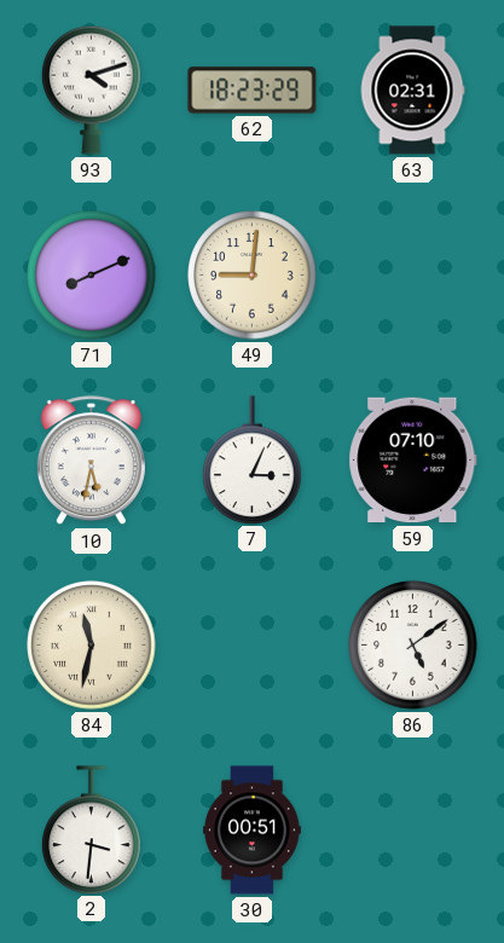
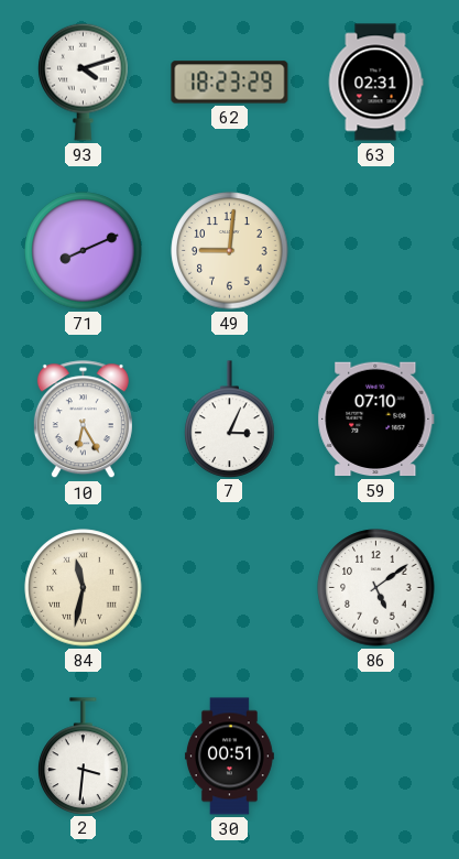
10: 5:32 -> 6:25 (83, 420)
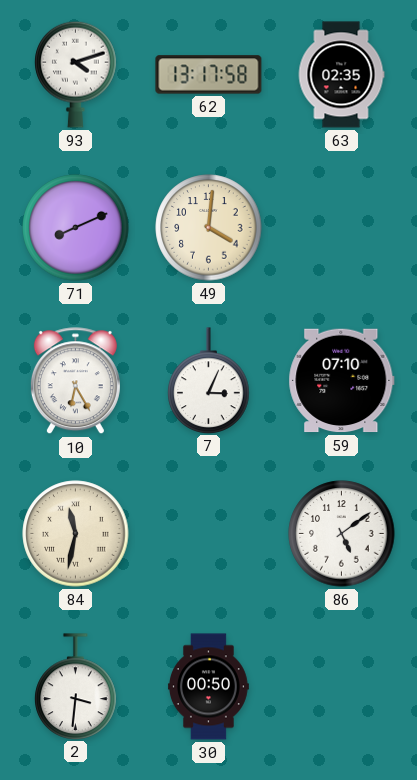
62: 18:23 -> 13:17 (209, 75)
63: 02:31 -> 02:35 (341, 75)
49: 9:01 -> 4:01 (209, 228)
30: 00:51 -> 00:50 (209, 687)
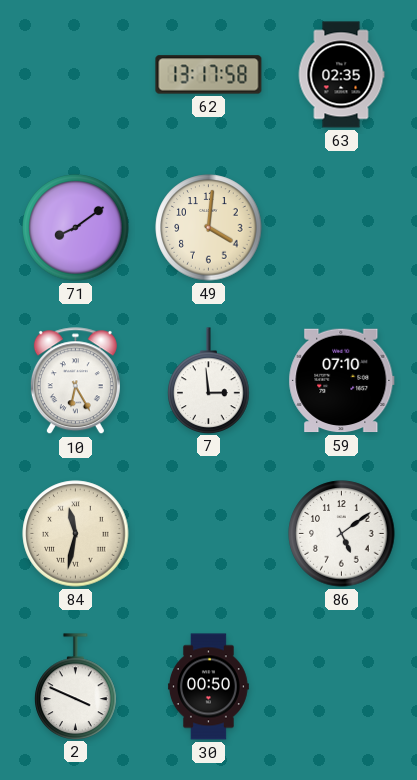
93: 4:12 -> none (76, 74)
71: 8:11 -> 8:09 (76, 228)
7: 3:04 -> 2:59 (209, 380)
2: 3:31 -> 3:49 (76, 686)
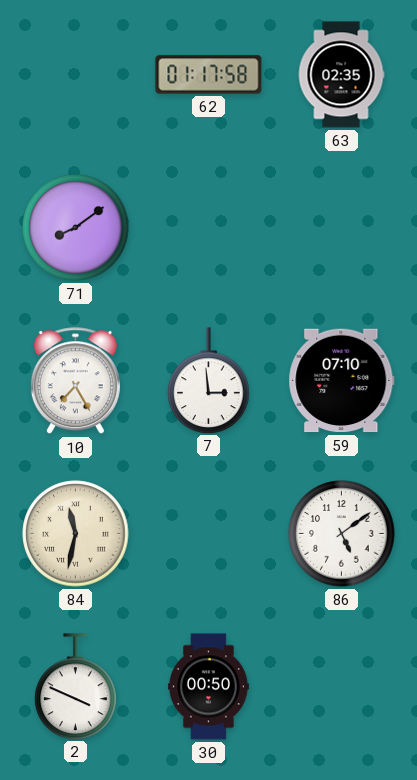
62: 13:17 -> 01:17 (209, 75)
49: 4:01 -> none (209, 228)
10: 6:25 -> 7:25 (75, 381)
